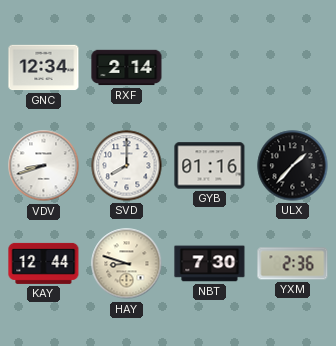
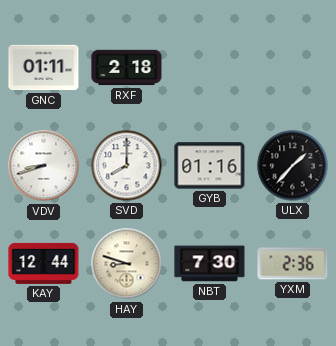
GNC: 12:34 -> 01:11 (44, 68)
RXF: 2:14 -> 2:18 (127, 68)
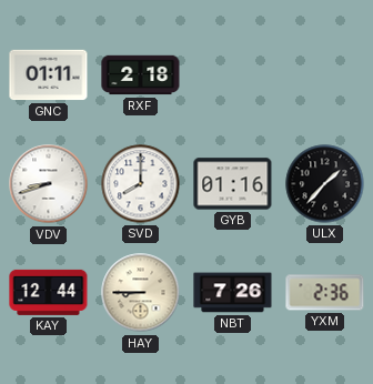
HAY: 8:48 -> 8:45 (141, 293)
NBT: 7:30 -> 7:26 (233, 293)
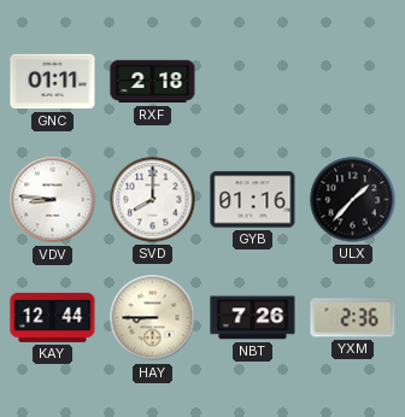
VDV: 8:42 -> 8:46 (53, 200)
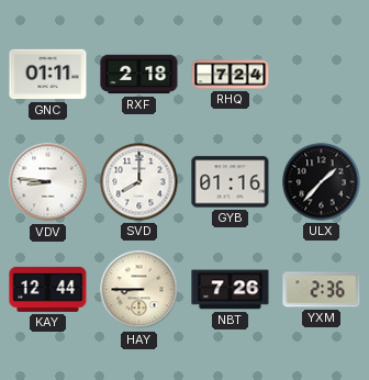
RHQ: none -> 7:24 (231, 75)
